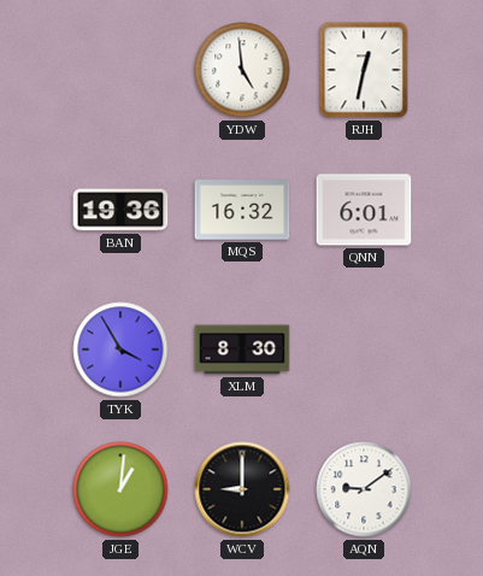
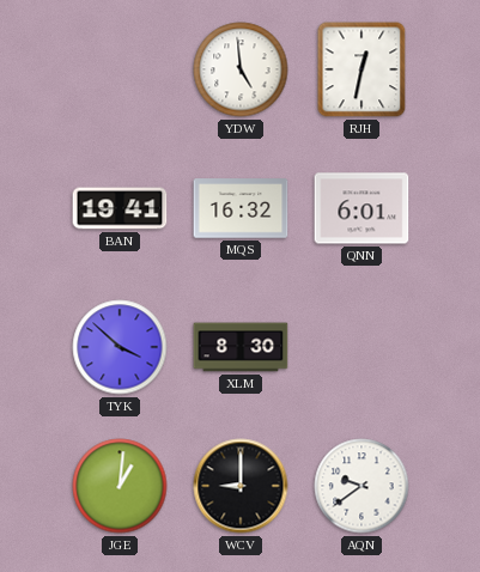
BAN: 19:36 -> 19:41 (120, 208)
TYK: 3:55 -> 3:52 (120, 347)
AQN: 9:09 -> 9:39 (361, 486)
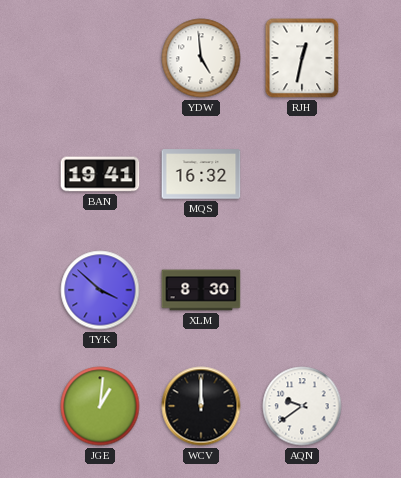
QNN: 6:01 -> none (361, 208)
WCV: 9:00 -> 12:00 (201, 406)
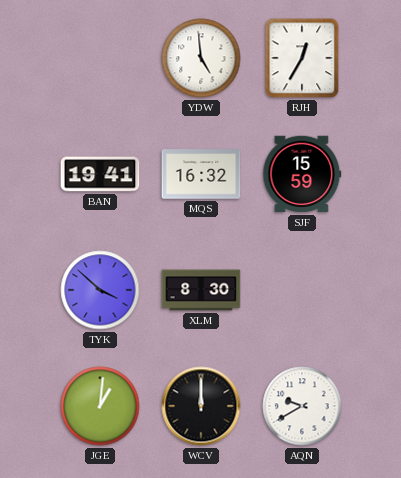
RJH: 12:32 -> 12:35 (302, 58)
SJF: none -> 15:59 (302, 174)
AQN: 9:39 -> 9:40 (302, 406)
